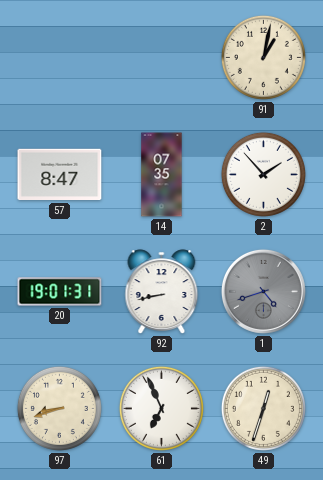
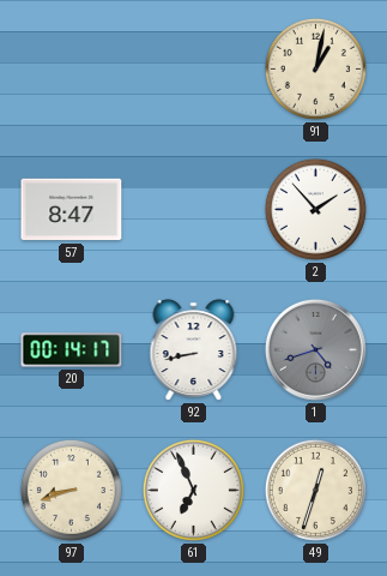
14: 07:35 -> none (162, 175)
20: 19:01 -> 00:14 (72, 350)
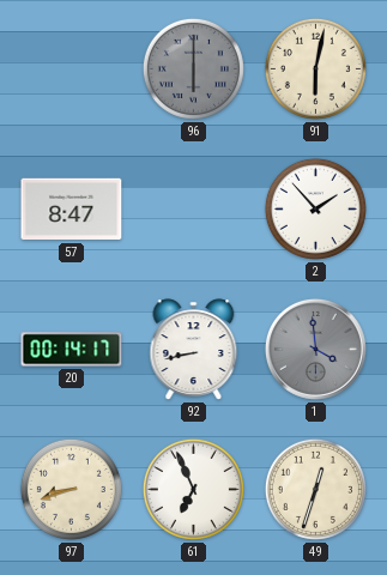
96: none -> 6:00 (193, 68)
91: 1:02 -> 6:02 (315, 68)
1: 4:42 -> 3:59 (315, 349)
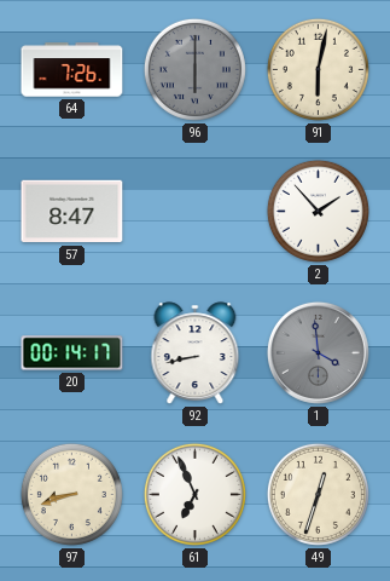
64: none -> 7:26 (72, 70)
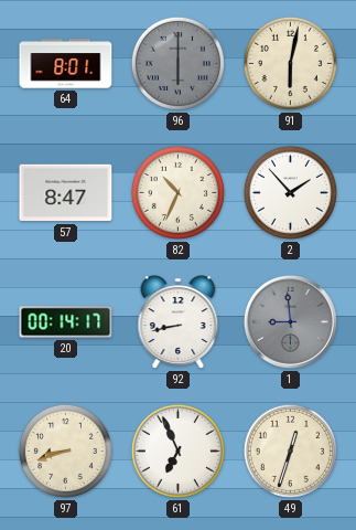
64: 7:26 -> 8:01 (66, 64)
82: none -> 10:34 (177, 192)
1: 3:59 -> 8:59 (290, 321)
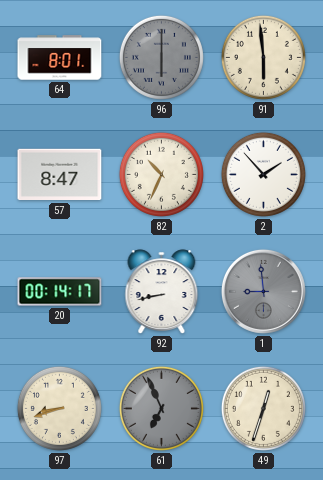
91: 6:02 -> 5:59 (263, 57)
61 dial: white -> grey (161, 408)
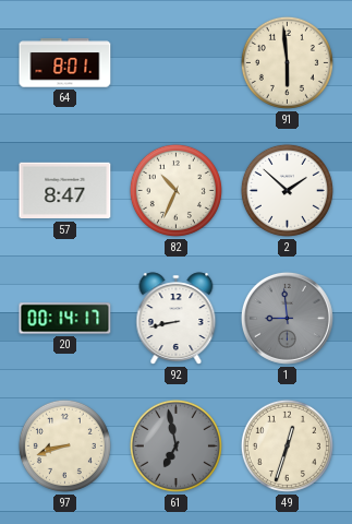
96: 6:00 -> none (161, 57)
2: 1:53 -> 1:52 (287, 190)
61: 6:56 -> 6:58 (175, 445)
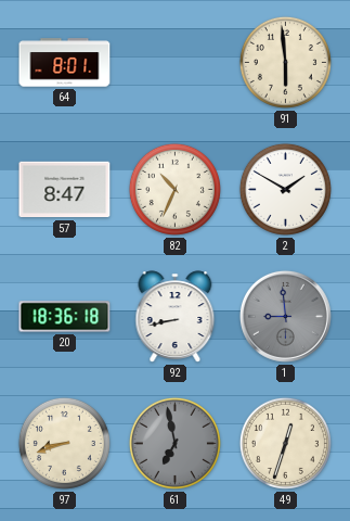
2: 1:52 -> 1:50 (285, 189)
20: 00:14 -> 18:36 (65, 317)
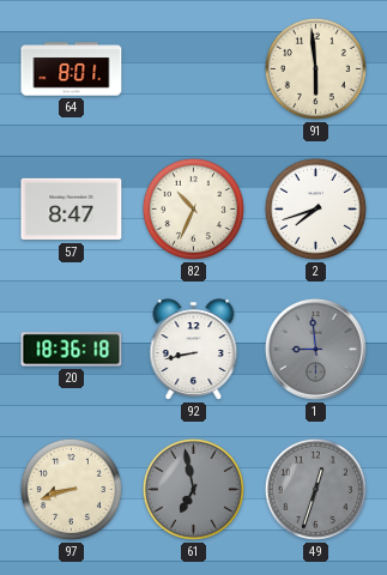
2: 1:50 -> 7:42 (315, 208)
49 dial: cream -> grey (315, 489)
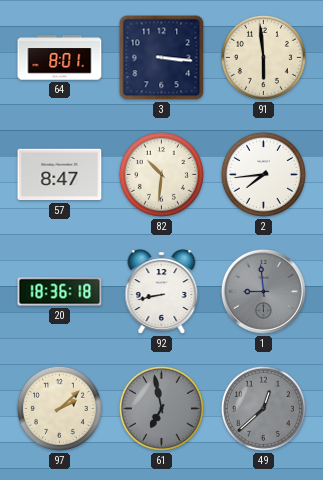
3: none -> 3:16 (162, 58)
82: 10:34 -> 10:31 (161, 174)
2: 7:42 -> 7:44 (263, 174)
97: 8:42 -> 2:08 (59, 408)
49: 12:33 -> 12:38 (263, 408)
